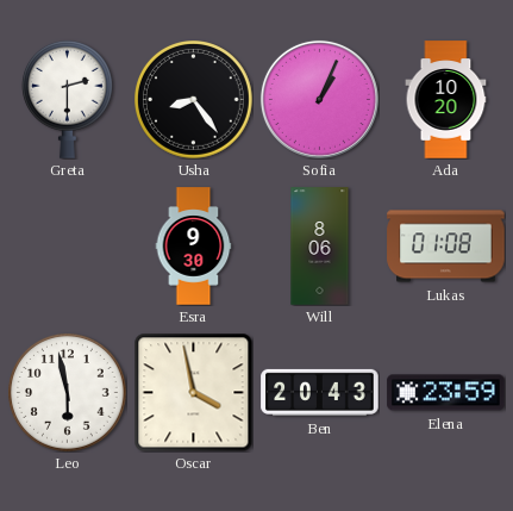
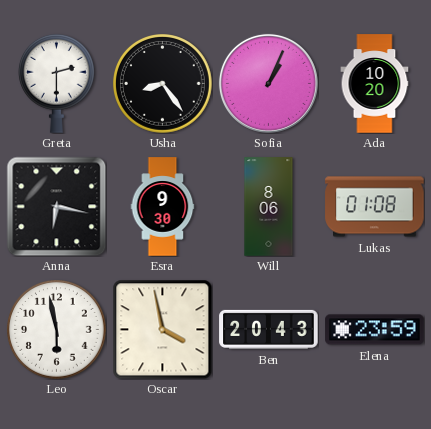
Anna: none -> 6:17 (56, 206)
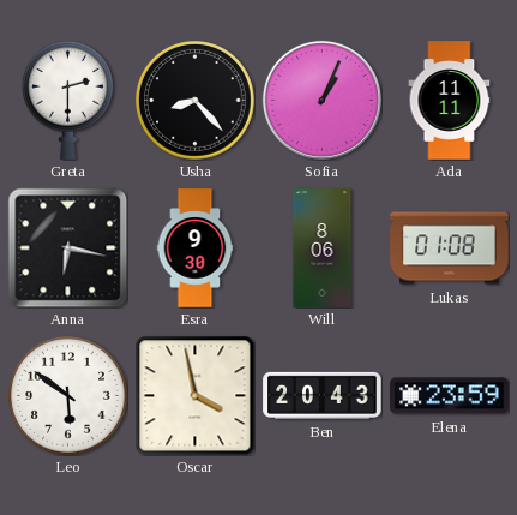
Usha: 8:24 -> 8:23 (196, 101)
Ada: 10:20 -> 11:11 (450, 101)
Leo: 5:58 -> 5:51 (68, 396)
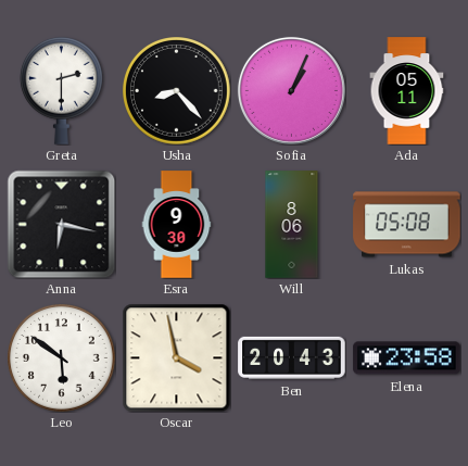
Ada: 11:11 -> 05:11 (407, 91)
Lukas: 01:08 -> 05:08 (407, 225)
Elena: 23:59 -> 23:58 (407, 358)
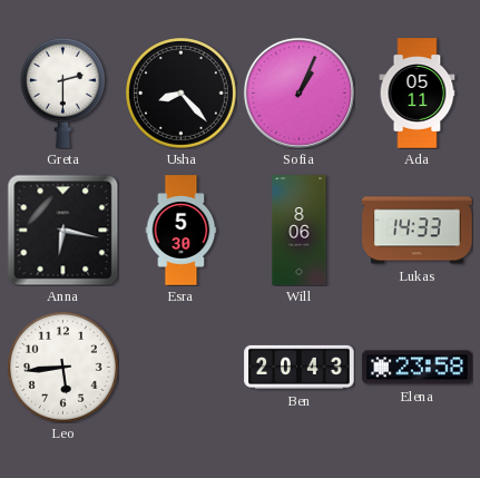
Esra: 9:30 -> 5:30 (182, 231)
Lukas: 05:08 -> 14:33 (418, 231)
Leo: 5:51 -> 5:44 (63, 368)
Oscar: 3:58 -> none (176, 357)
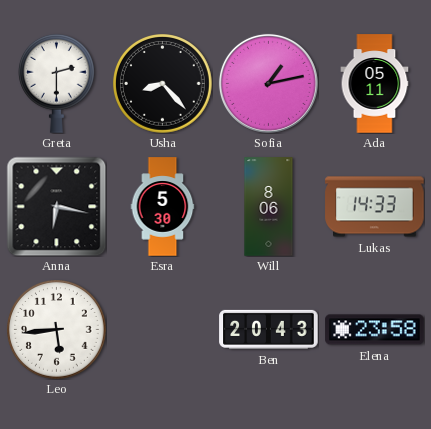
Sofia: 1:04 -> 1:13 (268, 83)
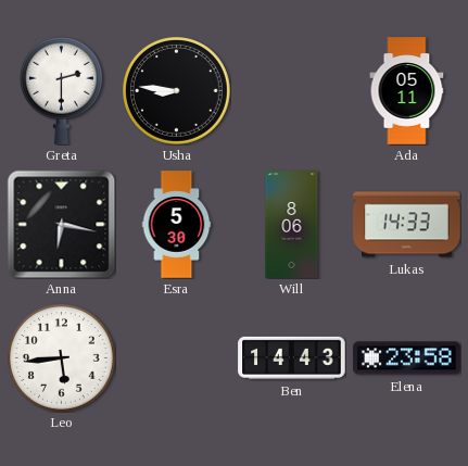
Usha: 8:23 -> 8:46 (177, 91)
Sofia: 1:13 -> none (268, 83)
Ben: 20:43 -> 14:43 (292, 357)
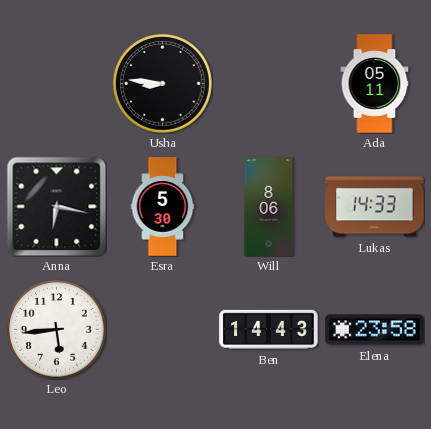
Greta: 2:30 -> none (61, 90)
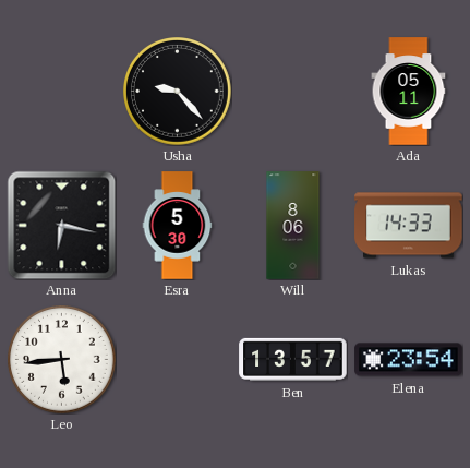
Usha: 8:46 -> 9:23 (178, 92)
Ben: 14:43 -> 13:57 (293, 359)
Elena: 23:58 -> 23:54 (409, 360)
